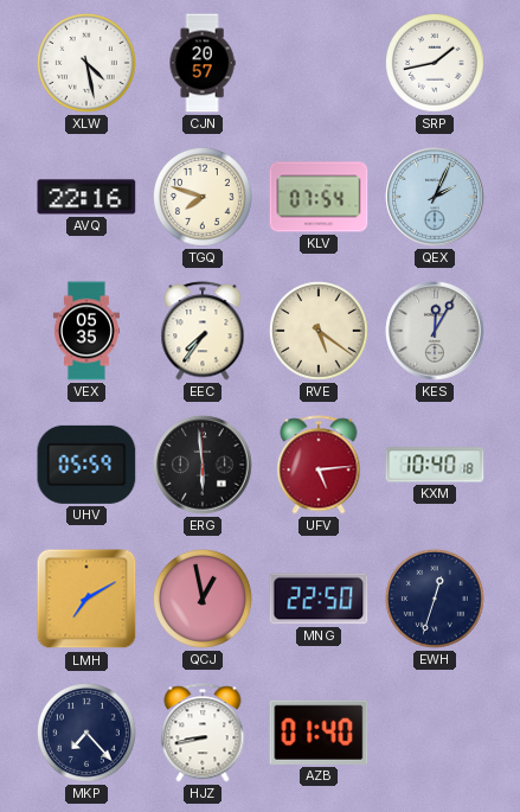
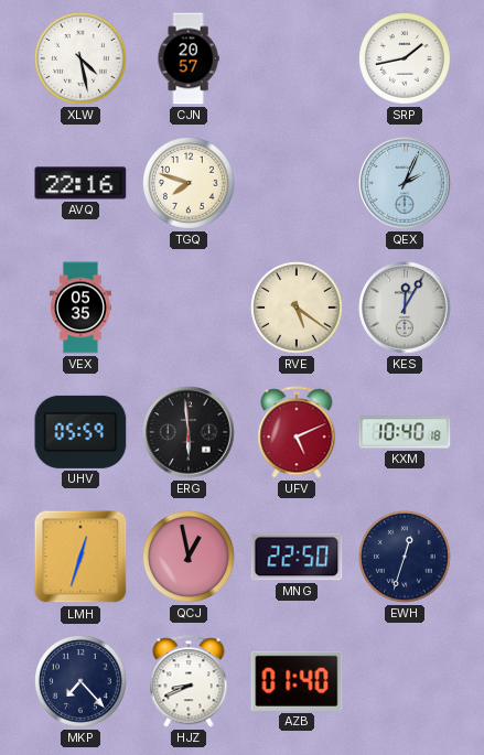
KLV: 07:54 -> none (319, 197)
EEC: 7:36 -> none (203, 331)
UFV: 5:14 -> 5:11 (297, 432)
LMH: 7:10 -> 12:33 (80, 557)
HJZ: 8:43 -> 8:41 (189, 681)
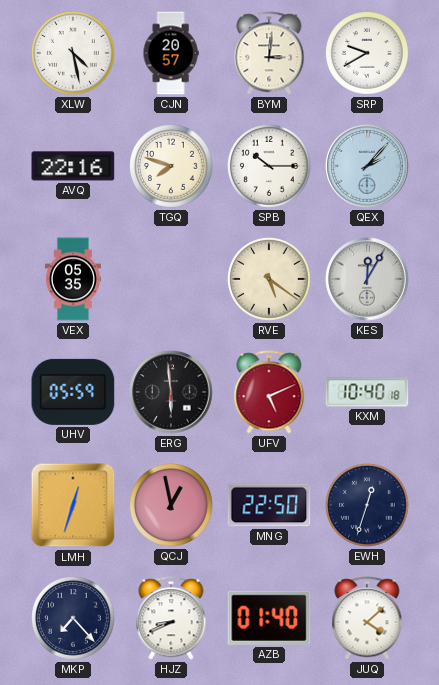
BYM: none -> 3:01 (269, 53)
SRP: 1:43 -> 9:40 (368, 54)
SPB: none -> 10:15 (270, 167)
QEX: 2:04 -> 2:07 (367, 166)
JUQ: none -> 4:08 (367, 618)
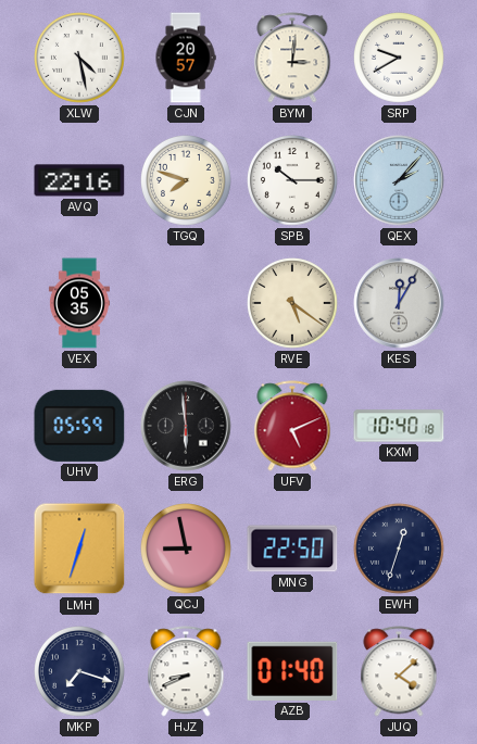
QCJ: 12:58 -> 8:58 (187, 550)
MKP: 7:23 -> 7:18 (80, 672)
